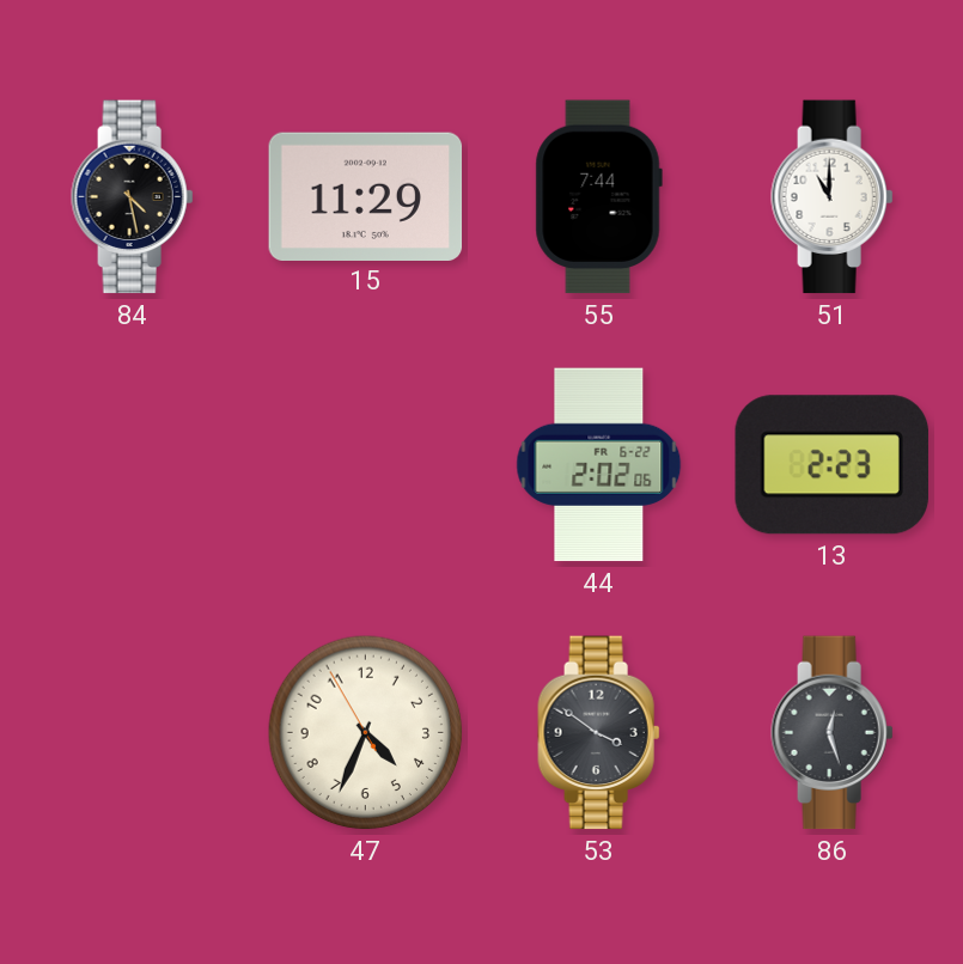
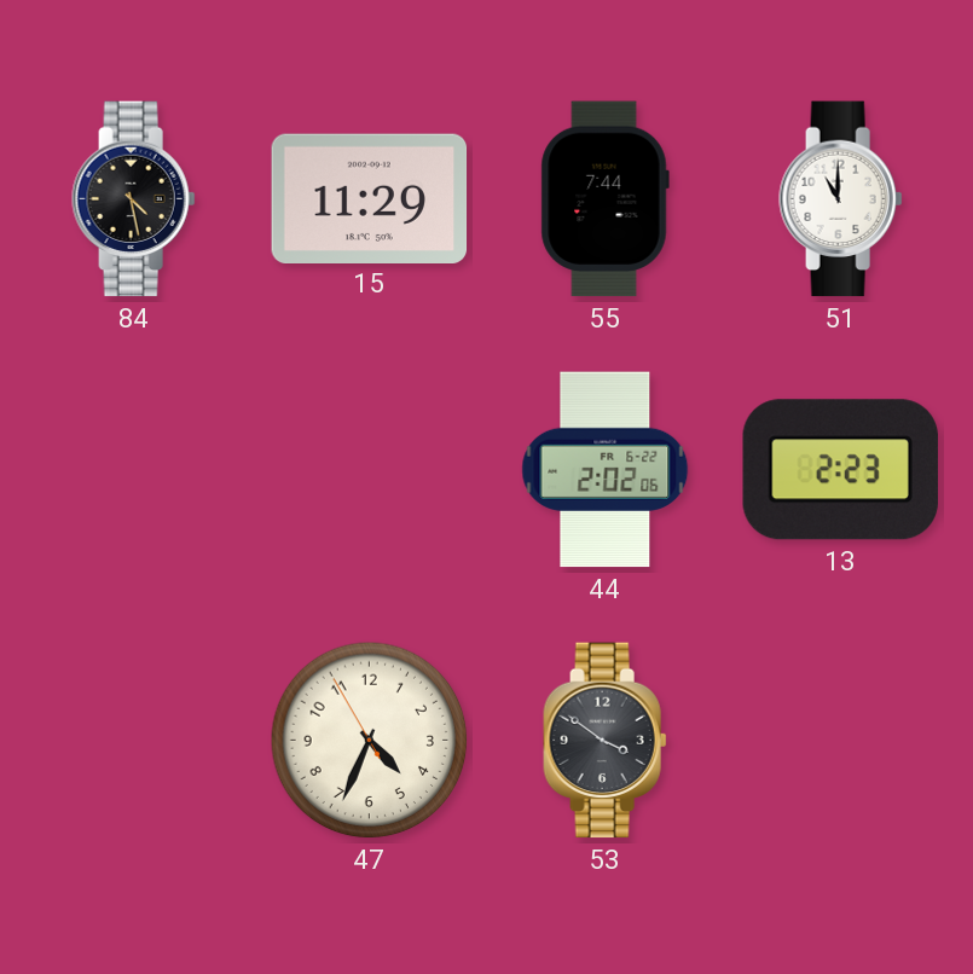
86: 12:27 -> none (833, 733)
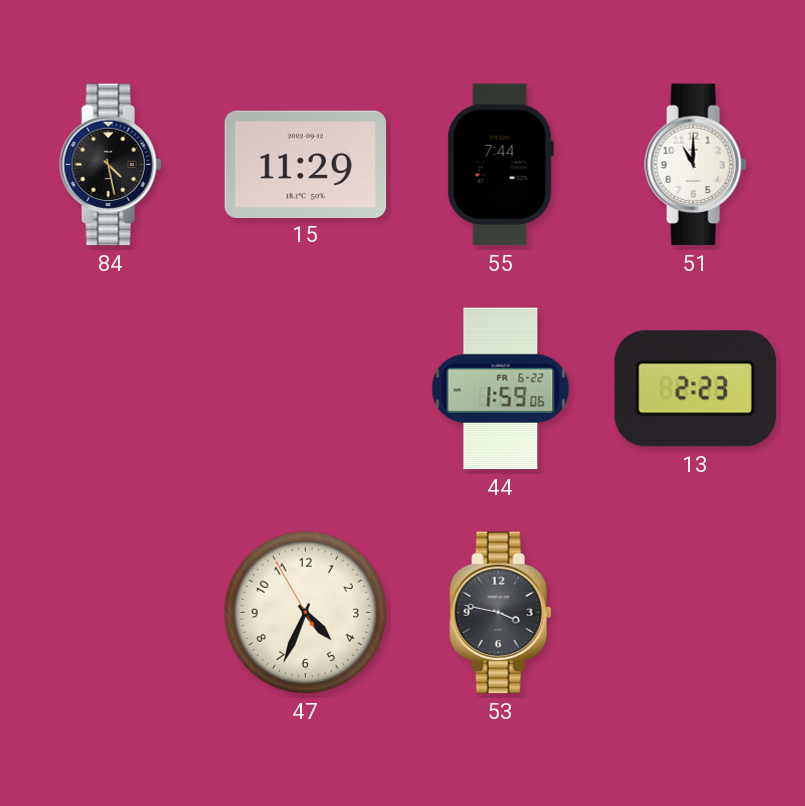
44: 2:02 -> 1:59 (501, 389)
53: 3:51 -> 3:47 (501, 613)
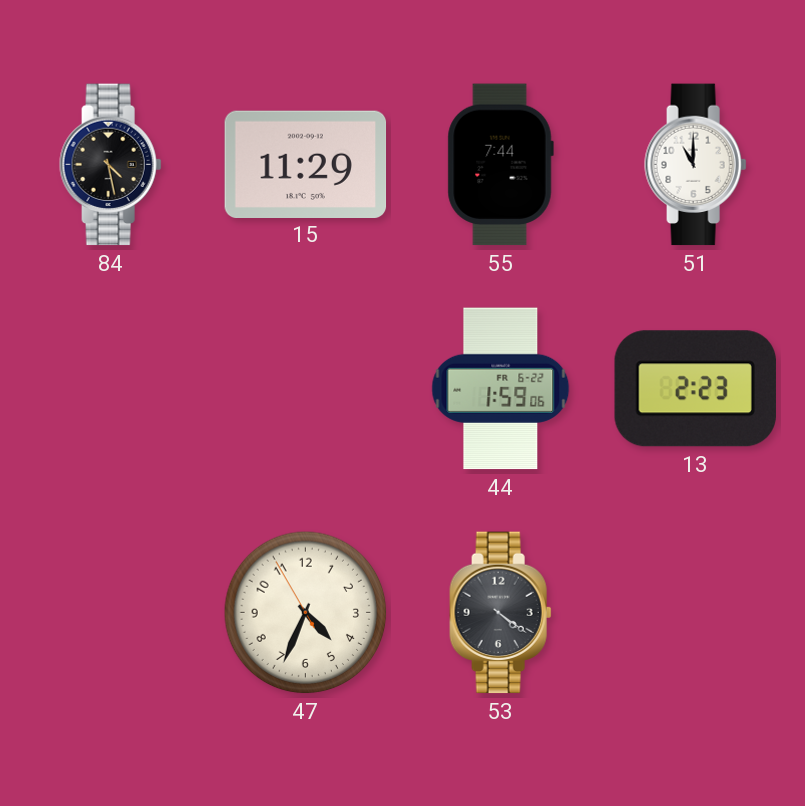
53: 3:47 -> 4:21 (501, 613)
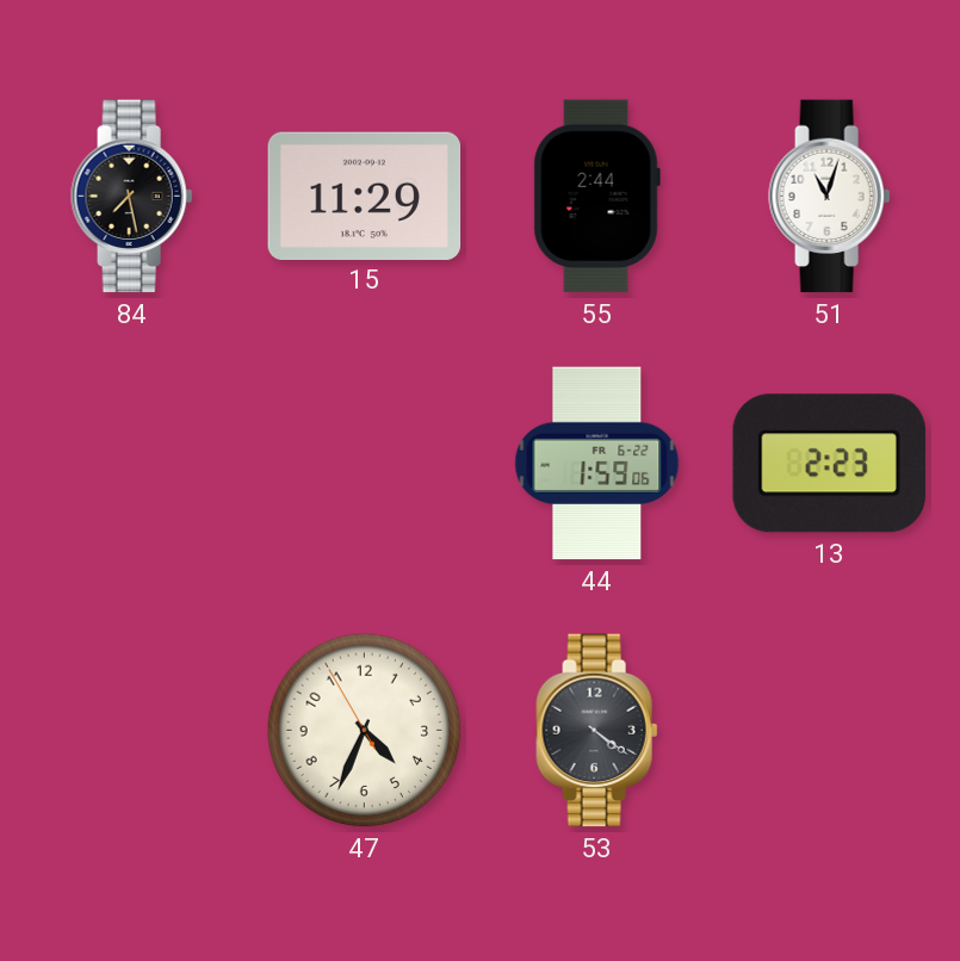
84: 4:28 -> 7:28 (132, 197)
55: 7:44 -> 2:44 (596, 197)
51: 11:00 -> 11:03 (830, 197)
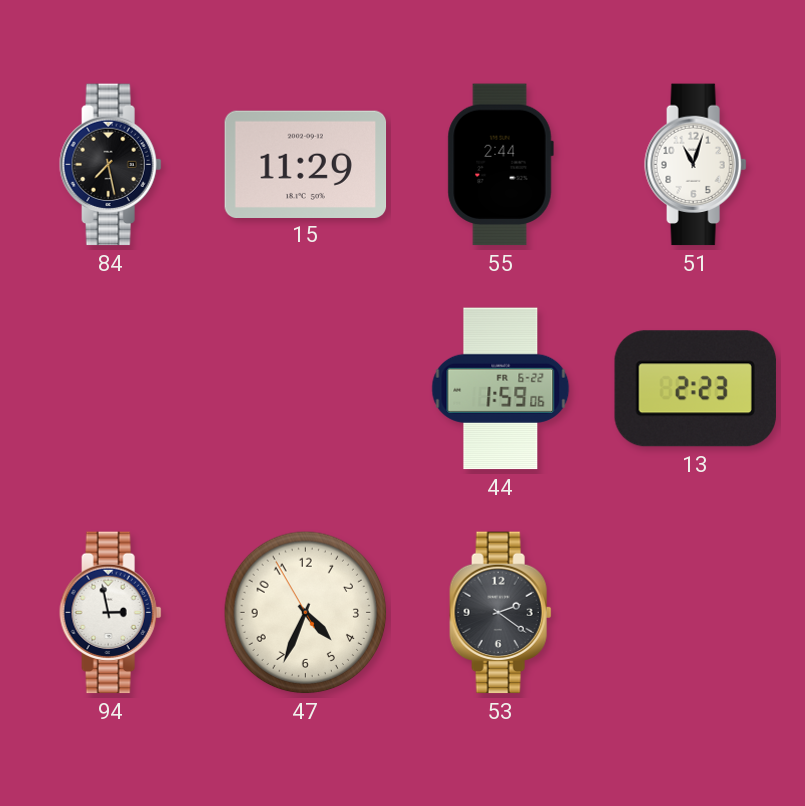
94: none -> 2:58 (111, 613)
53: 4:21 -> 2:21 (501, 613)
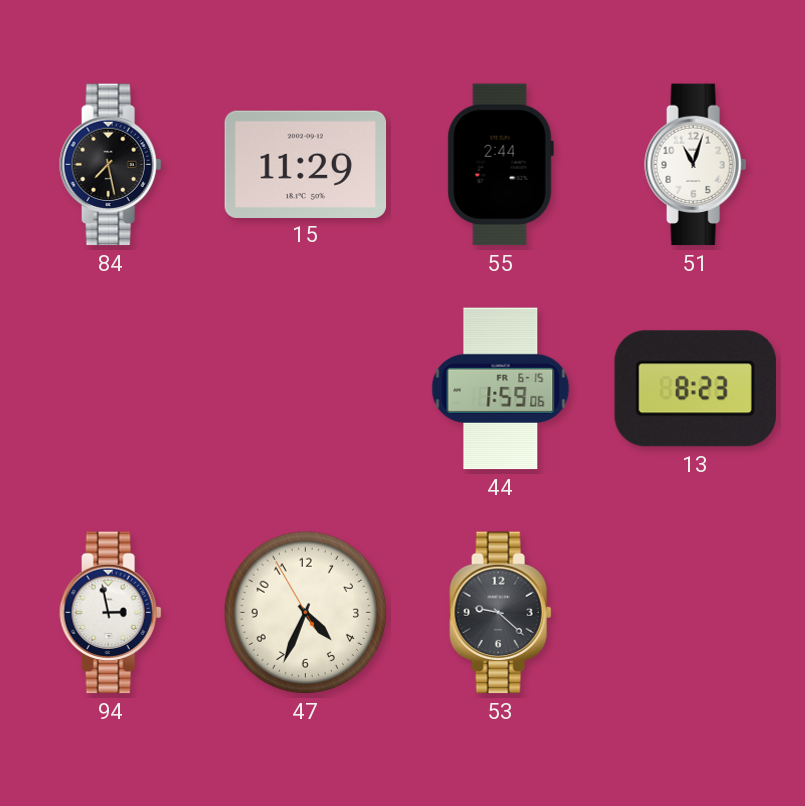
44 date: FR 6-22 -> FR 6-15 (501, 389)
13: 2:23 -> 8:23 (695, 389)
53: 2:21 -> 9:22 (501, 613)
